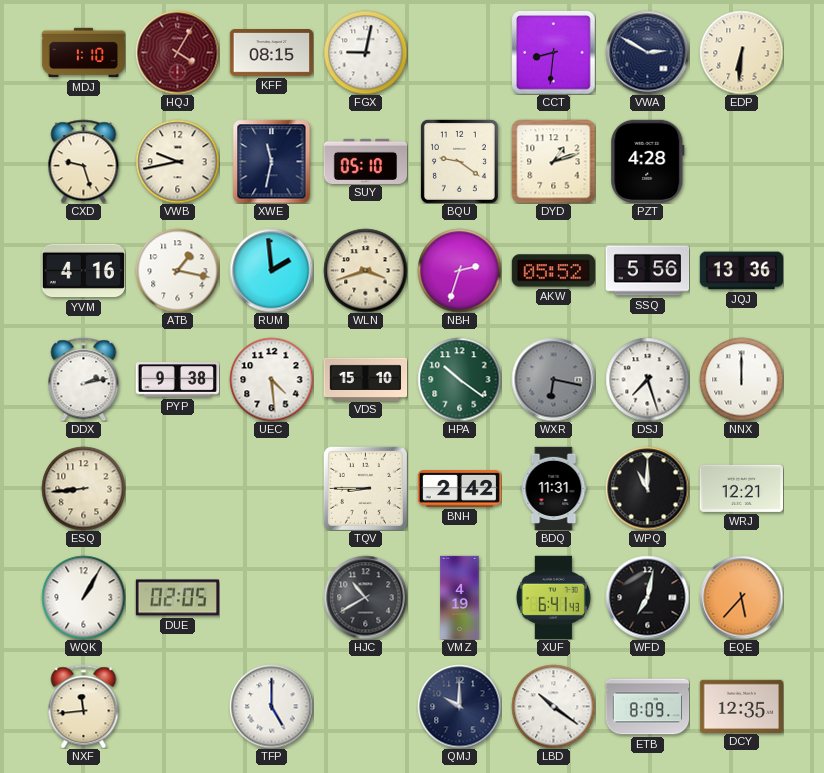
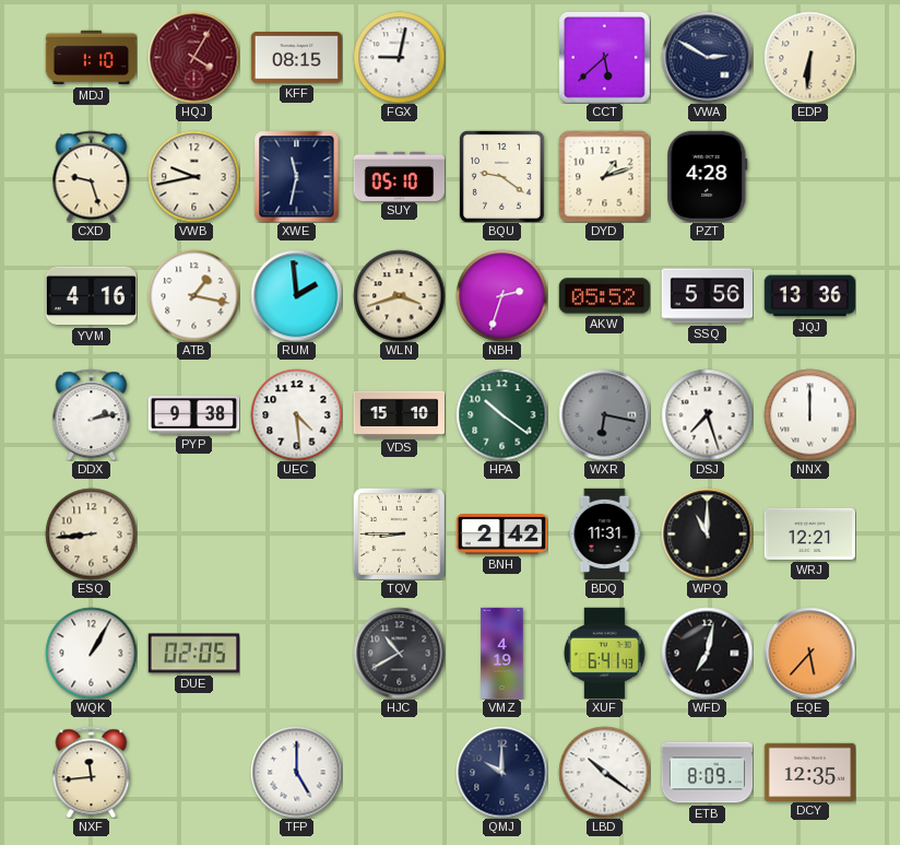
CCT: 8:31 -> 5:38 (605, 58)
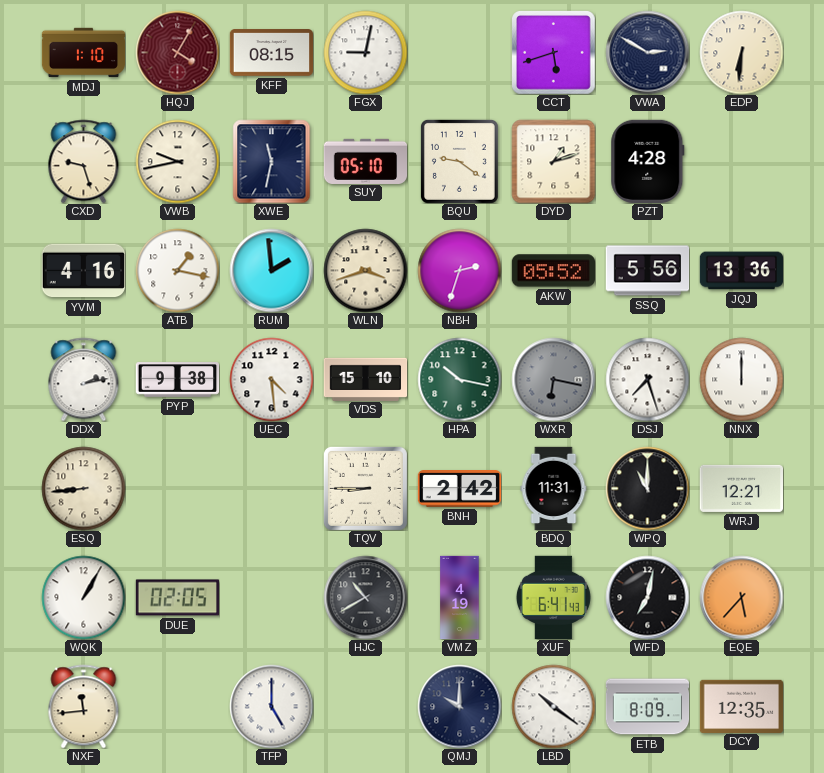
CCT: 5:38 -> 5:42 (554, 53)
HPA: 10:21 -> 10:17 (459, 379)
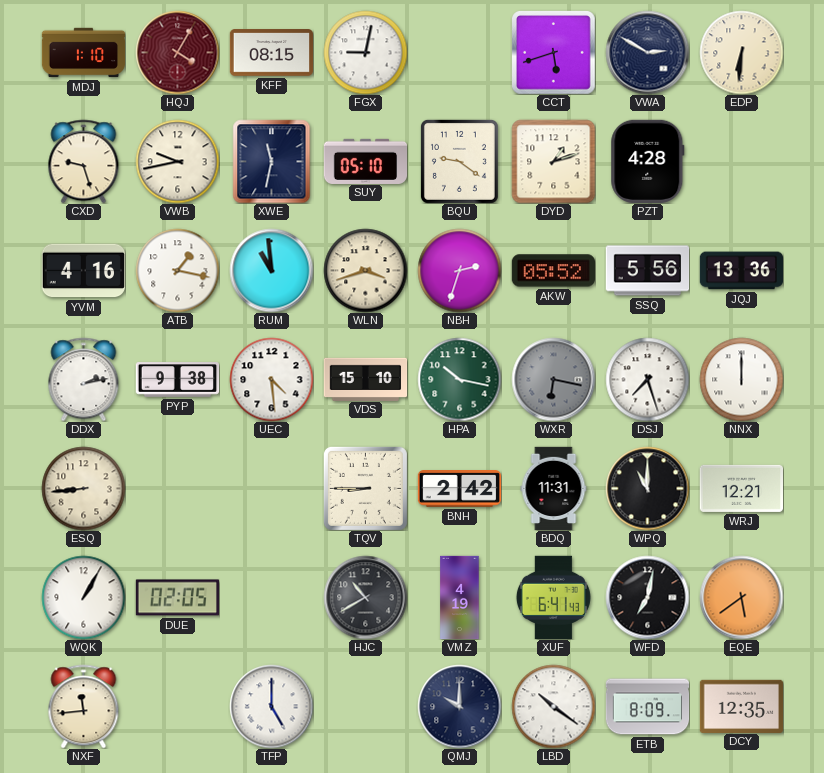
RUM: 1:59 -> 10:59 (271, 270)
EQE: 5:37 -> 5:39 (741, 597)
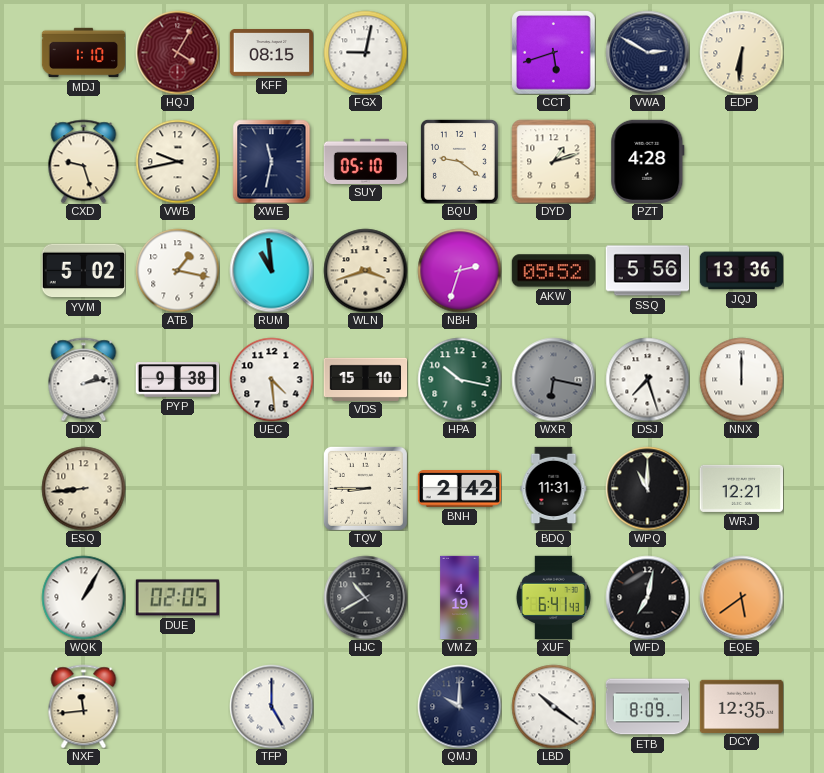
YVM: 4:16 -> 5:02 (83, 271)
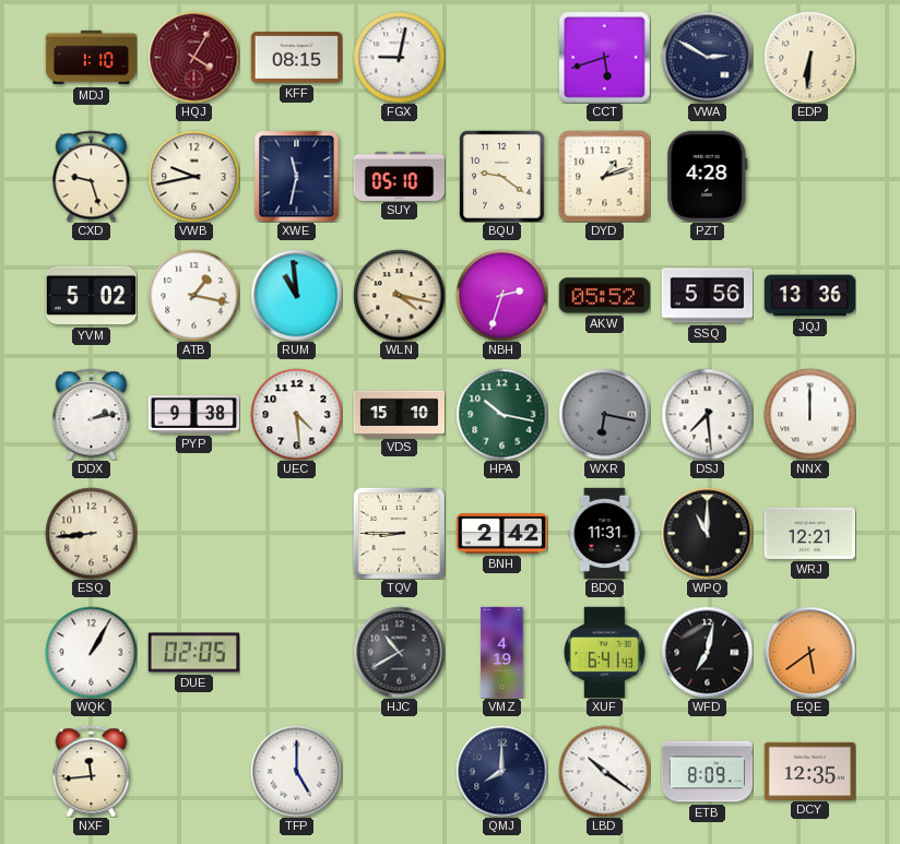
WLN: 3:42 -> 4:17 (399, 295)
DSJ: 7:27 -> 7:29 (707, 414)
QMJ: 10:00 -> 8:00 (501, 771)
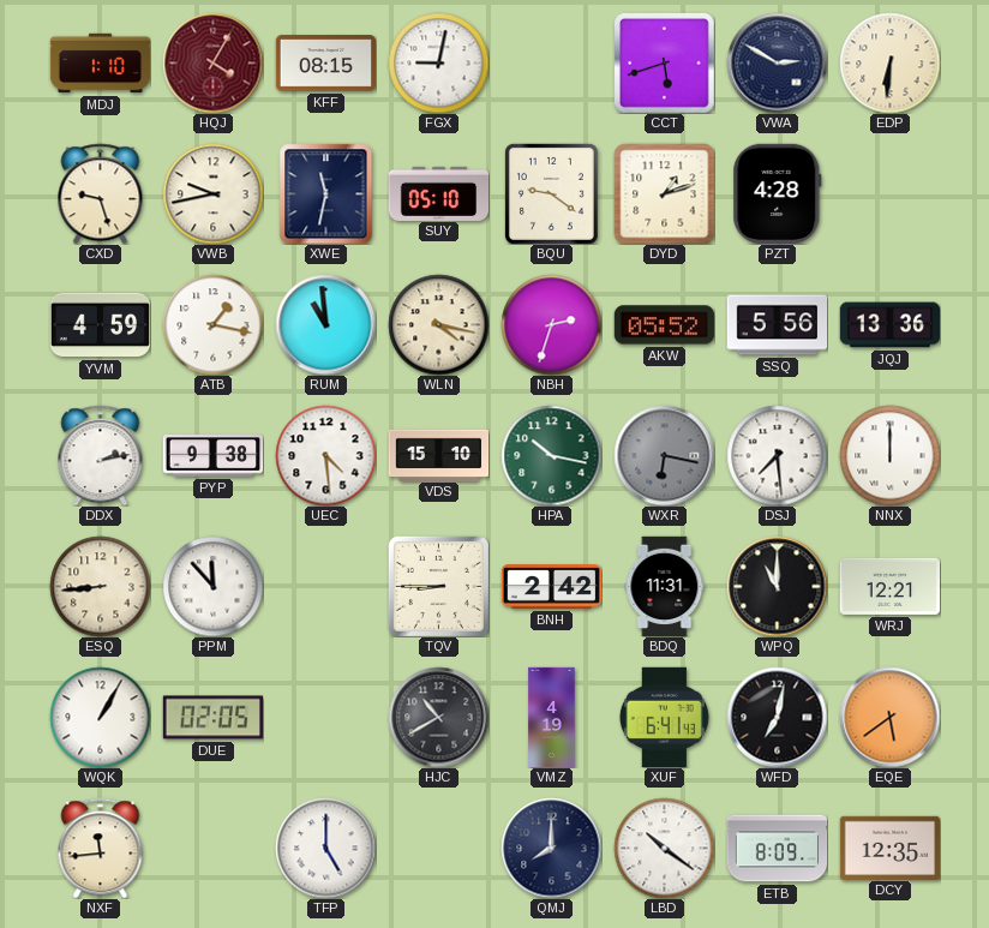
YVM: 5:02 -> 4:59 (100, 325)
PPM: none -> 11:53 (212, 586)
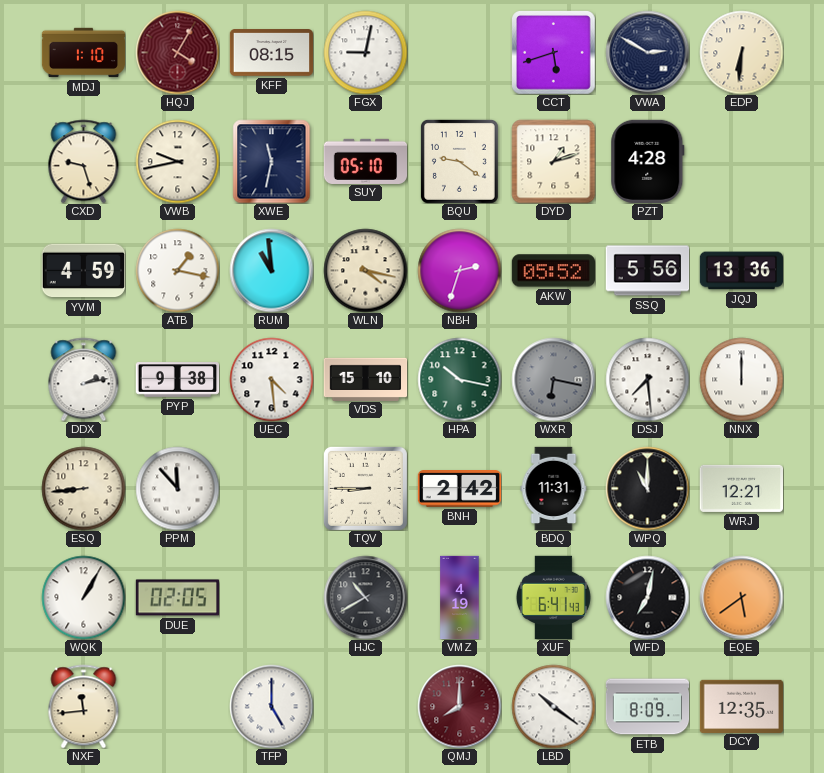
QMJ dial: navy -> burgundy (459, 706)
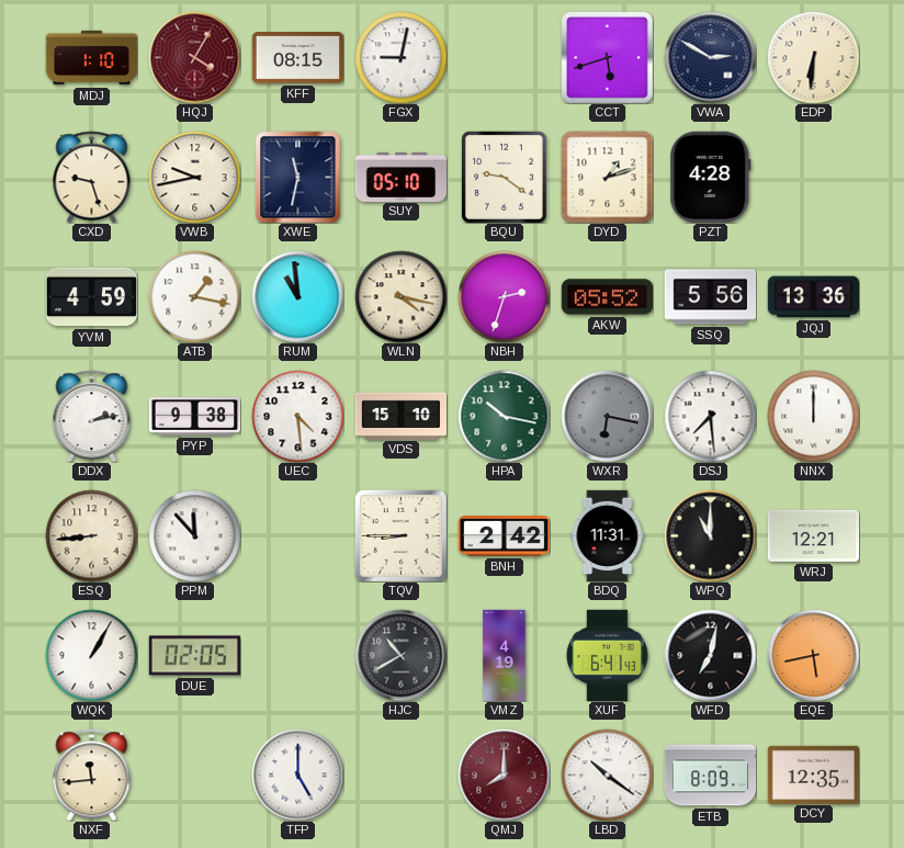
EQE: 5:39 -> 5:43 (813, 655)
